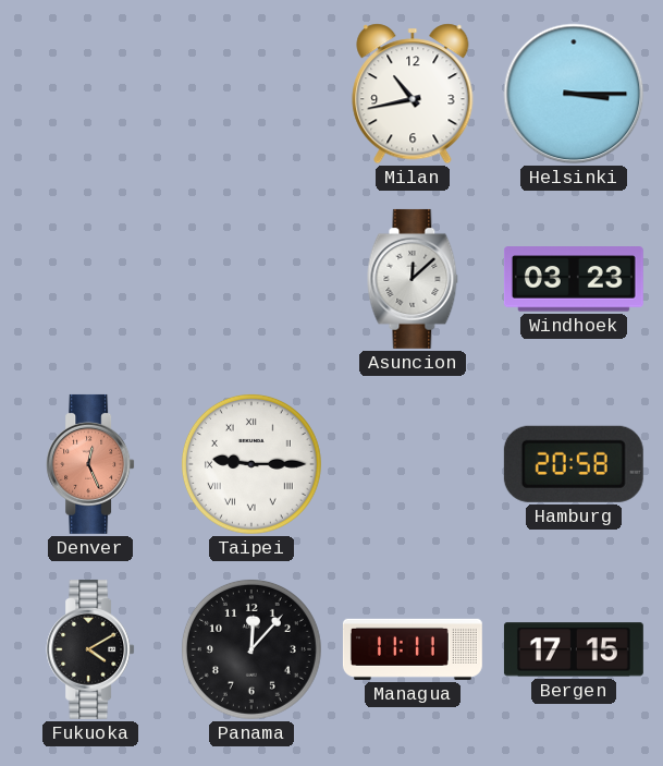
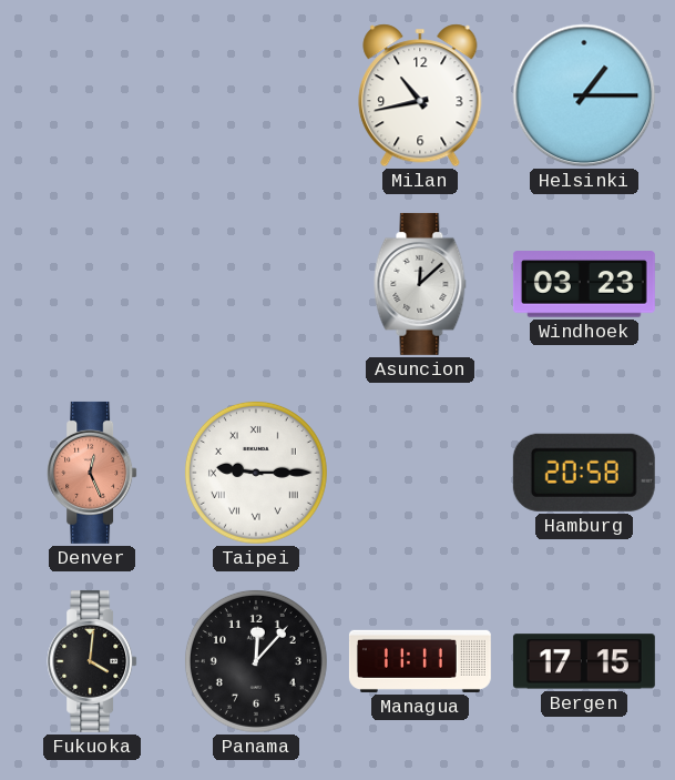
Helsinki: 3:15 -> 1:15 (584, 95)
Fukuoka: 4:10 -> 4:01 (92, 661)
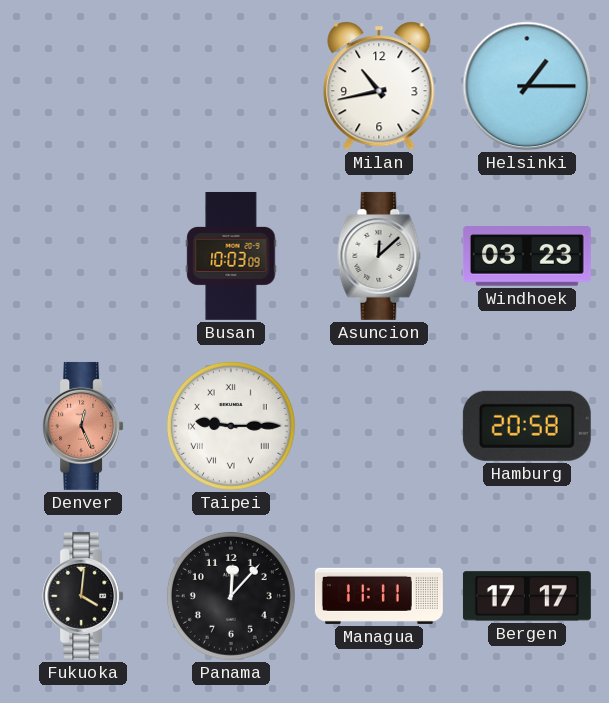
Busan: none -> 10:03 (231, 256)
Bergen: 17:15 -> 17:17 (527, 596)
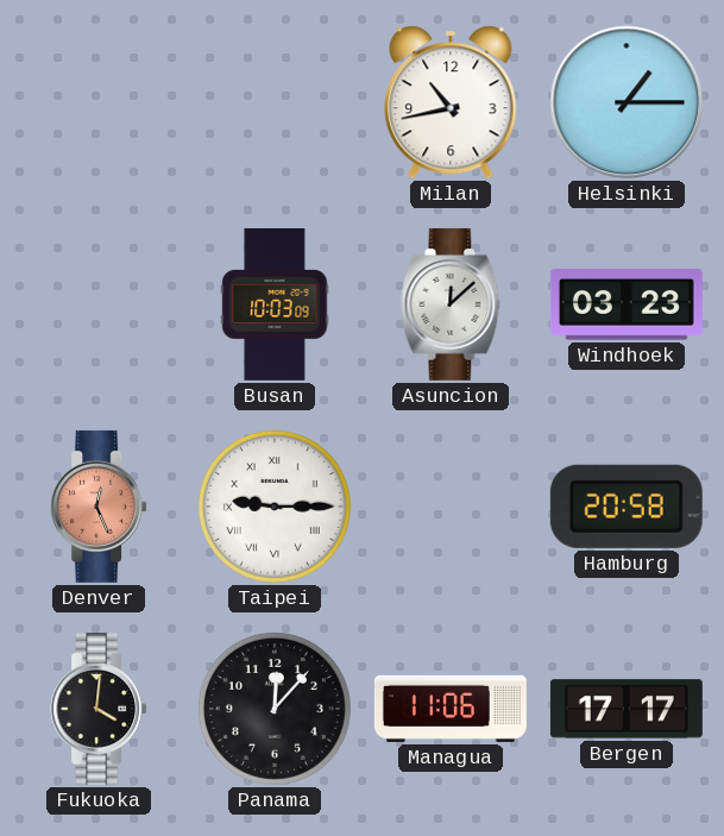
Managua: 11:11 -> 11:06 (451, 709)
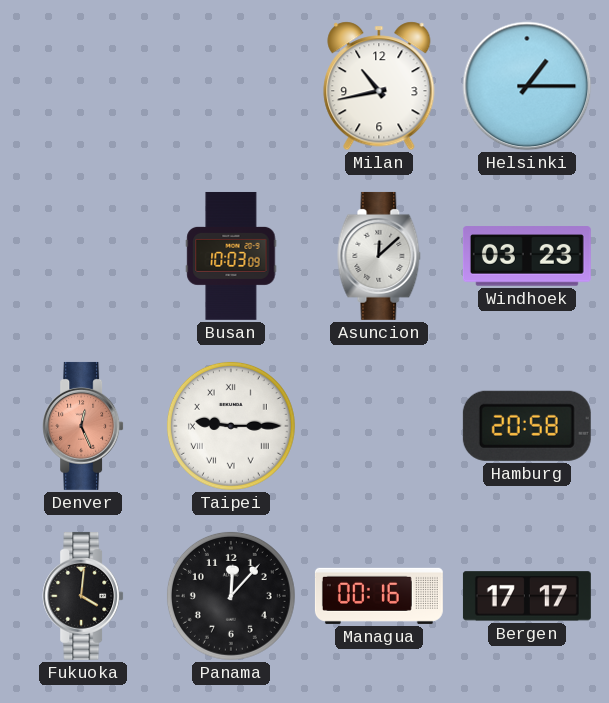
Managua: 11:06 -> 00:16 (379, 596)
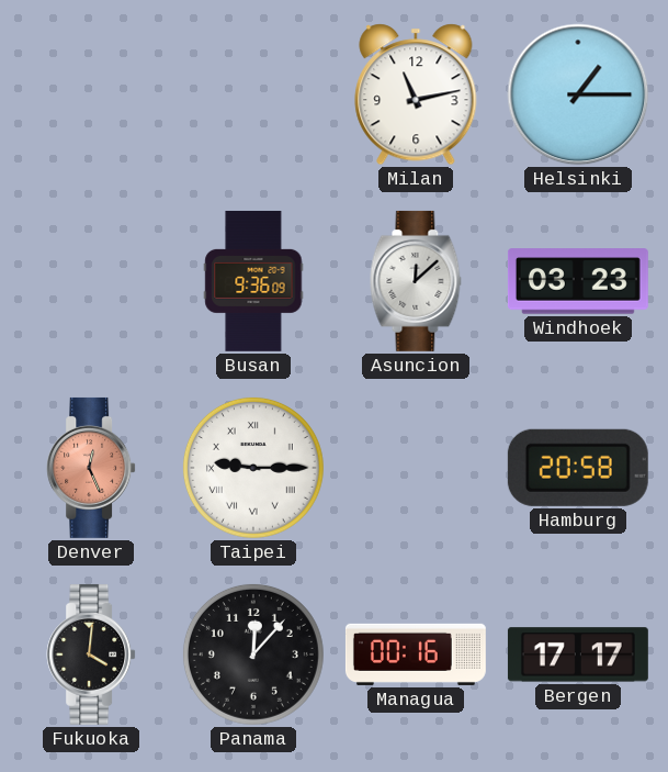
Milan: 10:43 -> 11:13 (416, 94)
Busan: 10:03 -> 9:36 (253, 281)
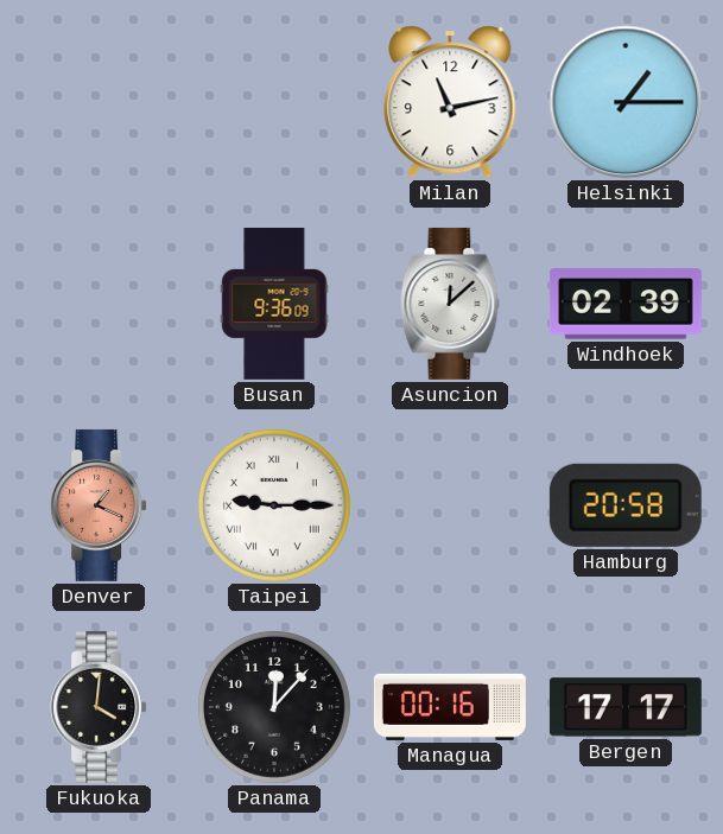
Windhoek: 03:23 -> 02:39 (626, 304)
Denver: 12:26 -> 1:19 (99, 505)
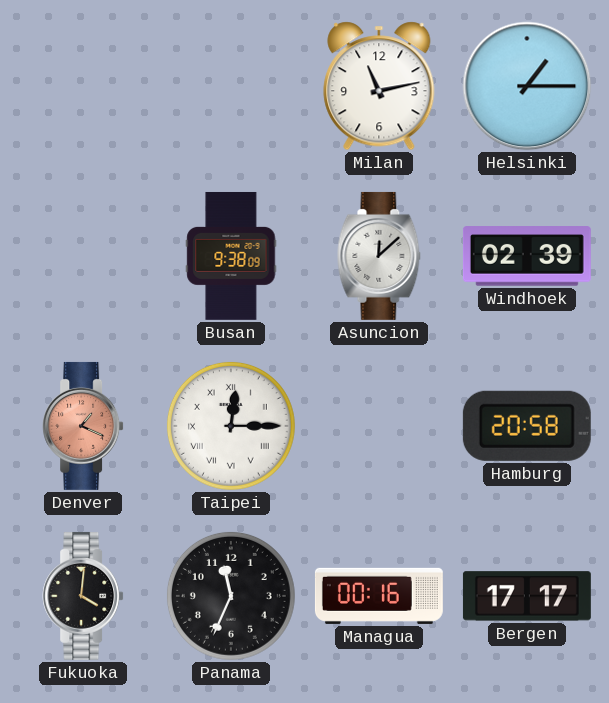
Busan: 9:36 -> 9:38 (231, 256)
Taipei: 9:15 -> 12:15 (231, 426)
Panama: 12:07 -> 11:34 (231, 596)
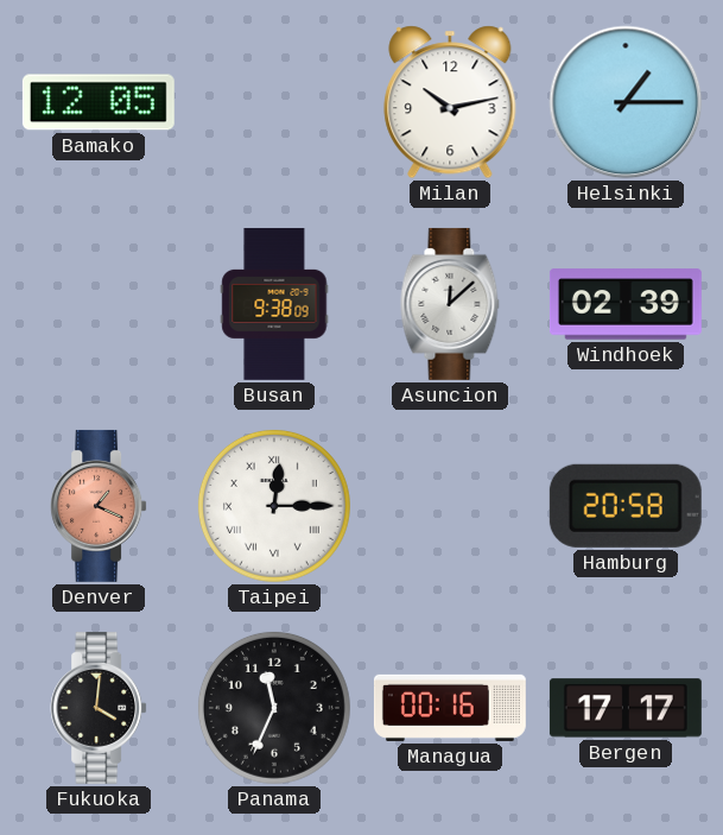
Bamako: none -> 12:05 (99, 102)
Milan: 11:13 -> 10:13 (450, 102)
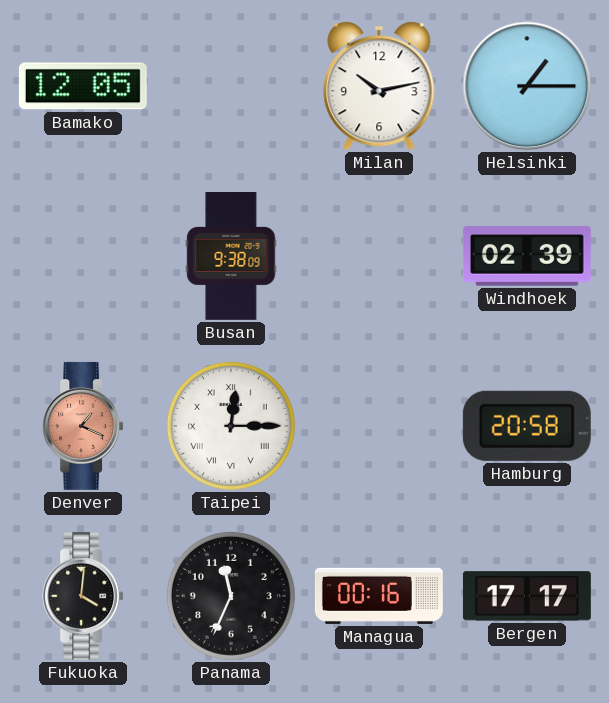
Asuncion: 12:08 -> none (450, 304)
